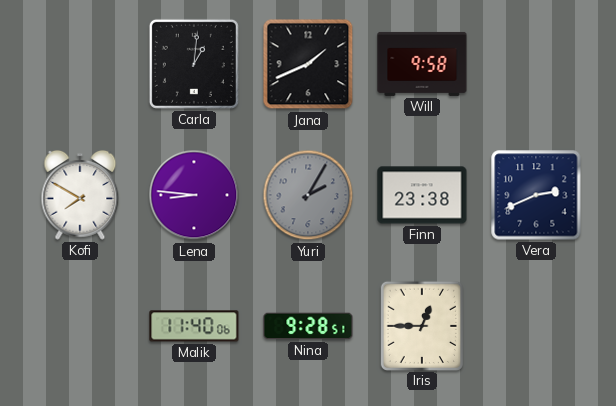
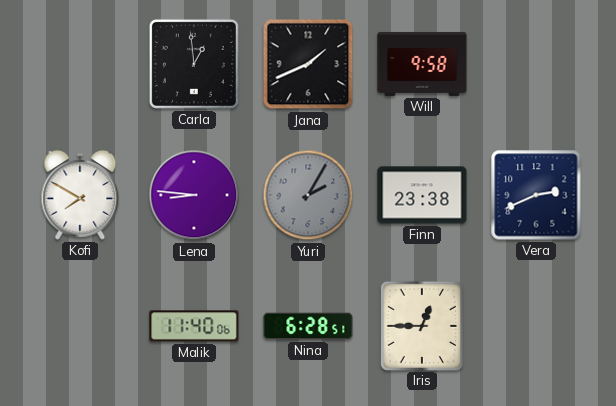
Carla: 1:01 -> 12:59 (194, 64)
Nina: 9:28 -> 6:28 (308, 326)
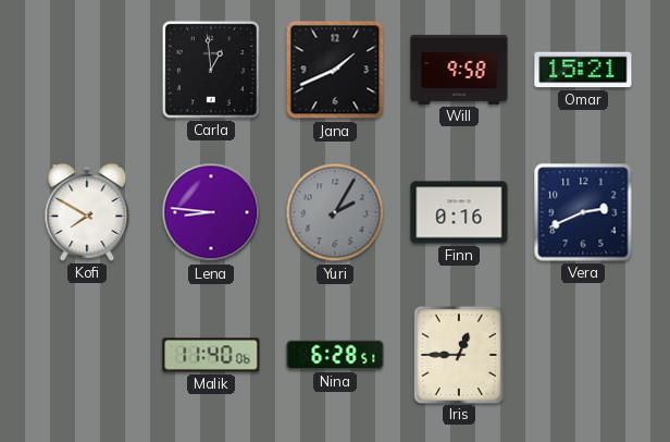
Omar: none -> 15:21 (583, 70)
Finn: 23:38 -> 0:16 (459, 212)
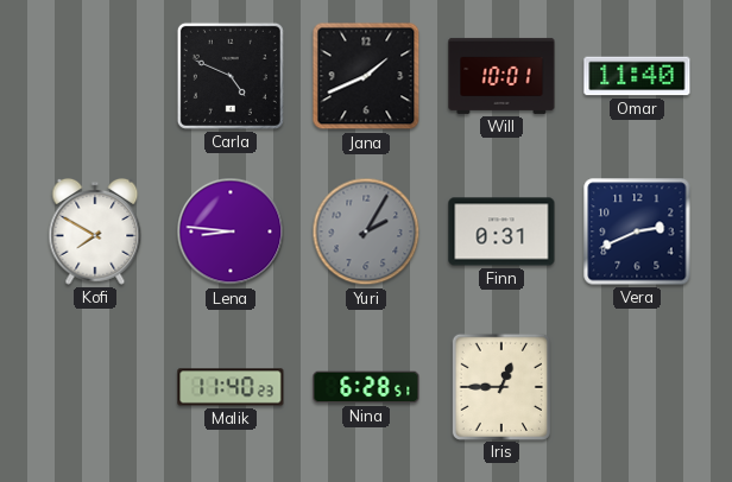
Carla: 12:59 -> 4:49 (231, 76)
Will: 9:58 -> 10:01 (501, 76)
Omar: 15:21 -> 11:40 (637, 76)
Finn: 0:16 -> 0:31 (501, 232)
Malik: 11:40:06 -> 11:40:23 (231, 387)
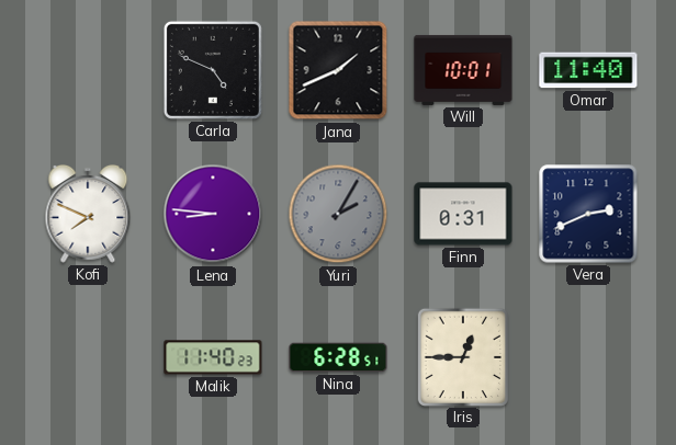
Kofi: 7:50 -> 7:49 (88, 214)
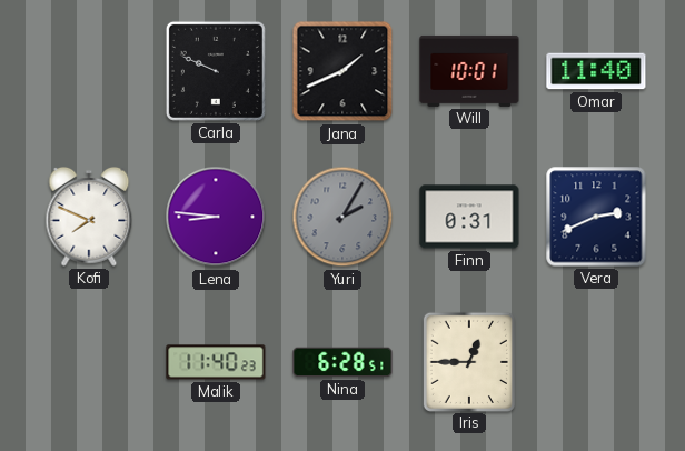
Carla: 4:49 -> 9:49 (216, 71)
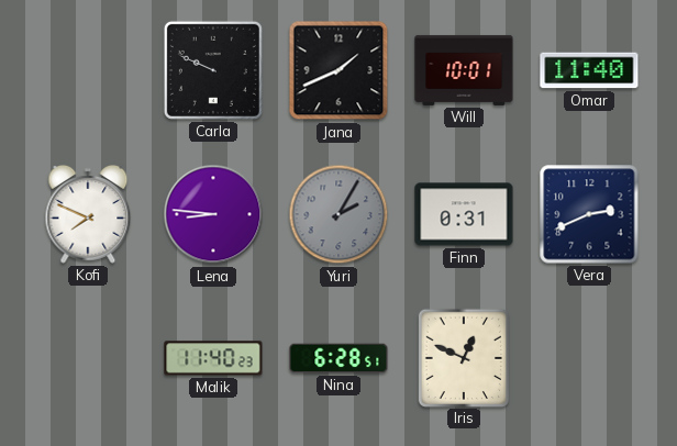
Iris: 12:45 -> 12:49 (464, 357)
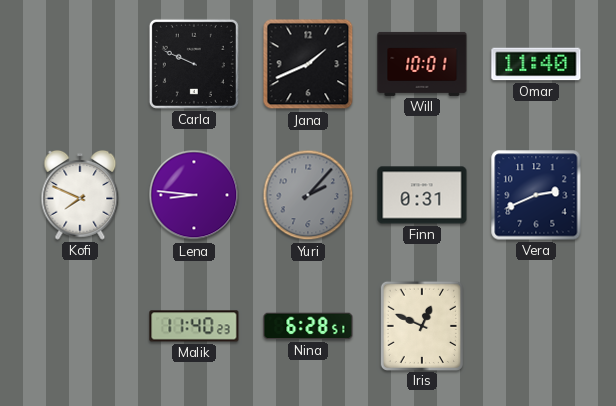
Yuri: 2:05 -> 2:07 (308, 195)
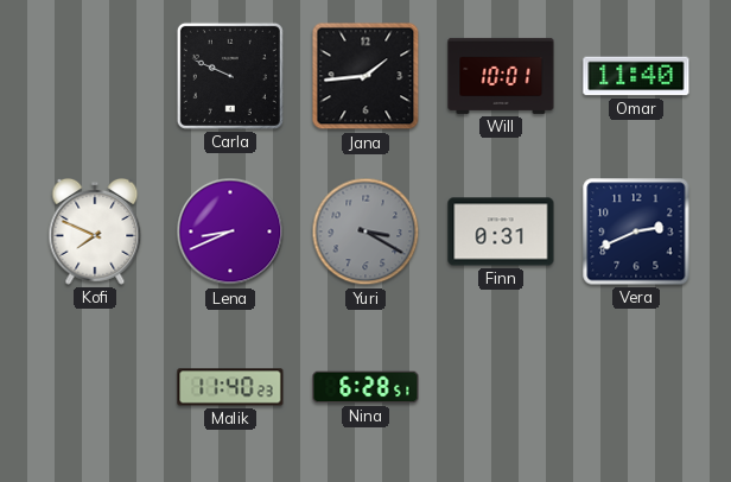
Jana: 1:41 -> 1:44 (366, 76)
Lena: 8:46 -> 8:41 (230, 232)
Yuri: 2:07 -> 3:20 (366, 232)
Iris: 12:49 -> none (422, 325)
